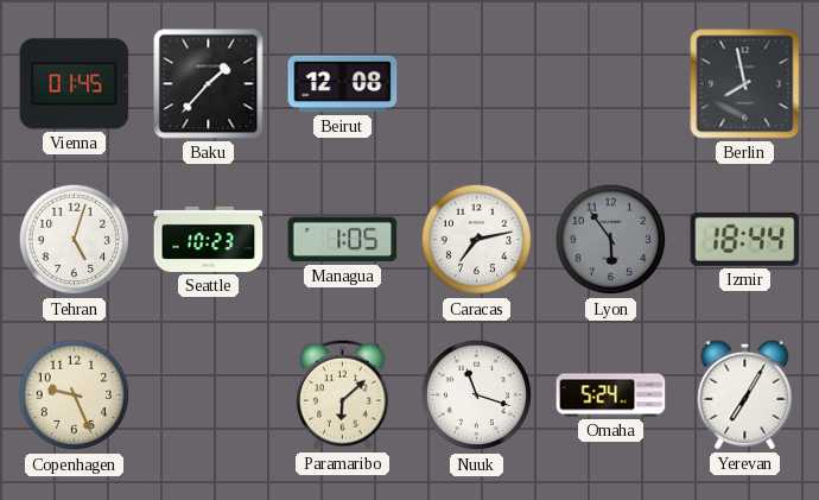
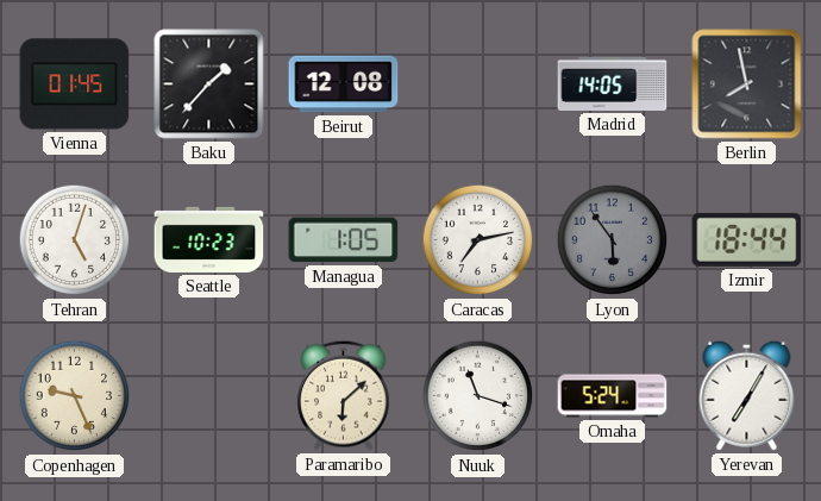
Madrid: none -> 14:05 (613, 83)
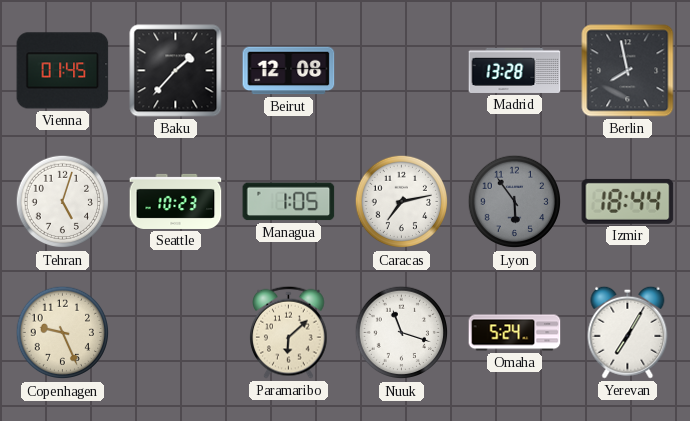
Madrid: 14:05 -> 13:28 (515, 70)
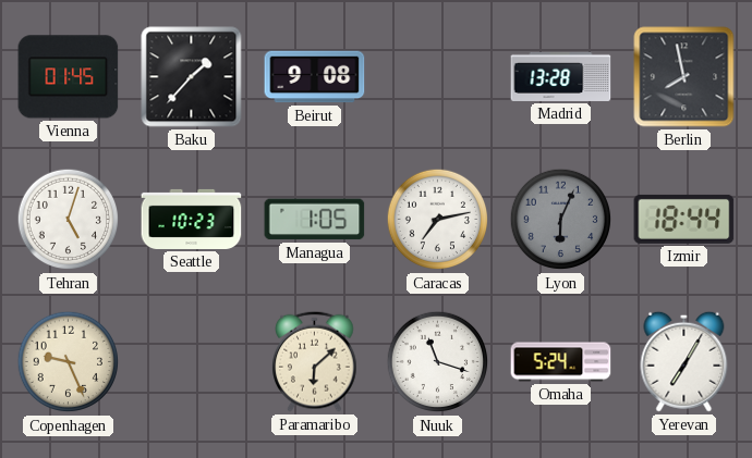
Beirut: 12:08 -> 9:08 (315, 77)
Lyon: 5:54 -> 6:04 (561, 220)
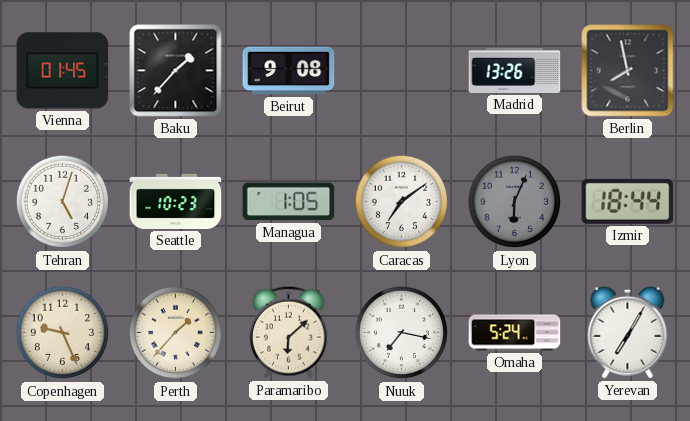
Madrid: 13:28 -> 13:26 (515, 70)
Caracas: 7:13 -> 7:09 (402, 202)
Perth: none -> 1:37 (176, 333)
Nuuk: 11:18 -> 7:17 (402, 333)
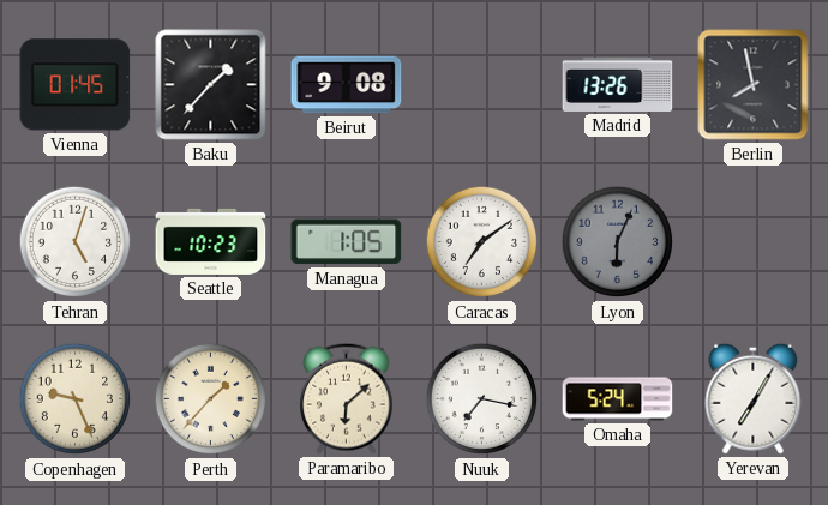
Izmir: 18:44 -> none (628, 201)
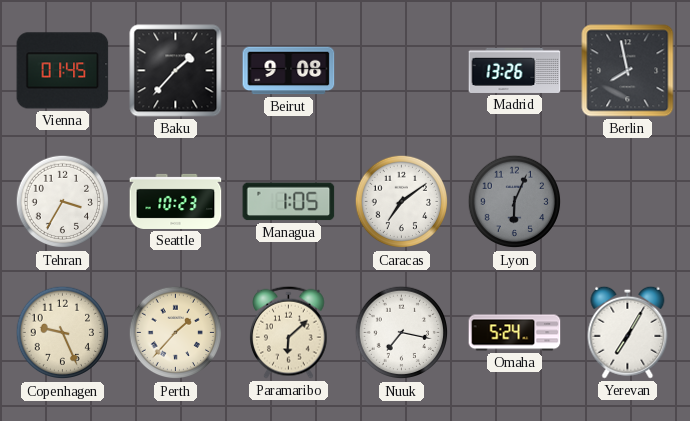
Tehran: 5:03 -> 3:35 (63, 202)
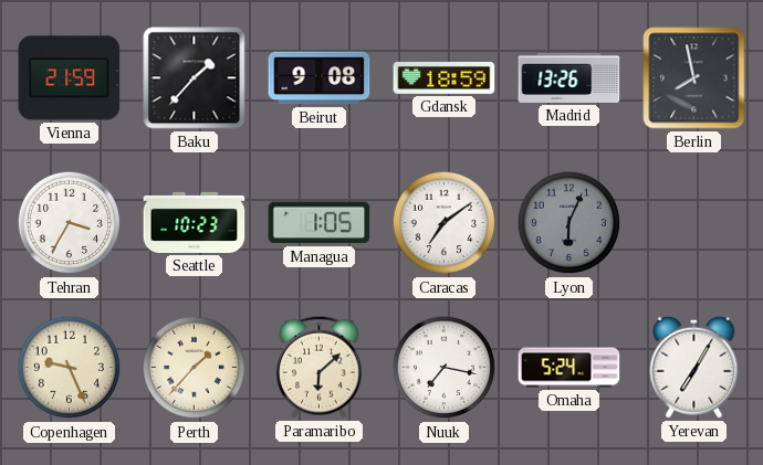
Vienna: 01:45 -> 21:59 (70, 78)
Gdansk: none -> 18:59 (445, 78)
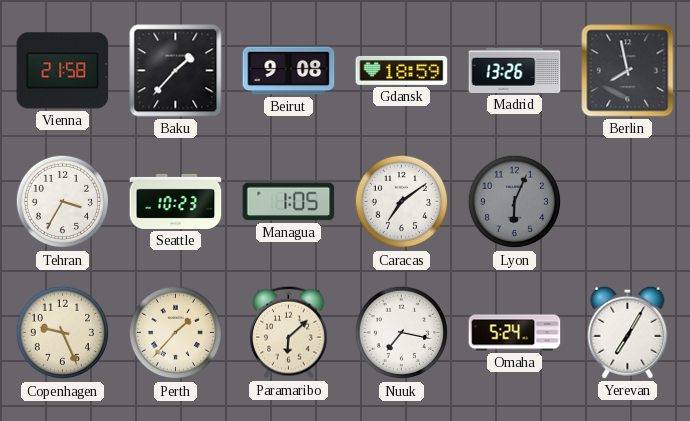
Vienna: 21:59 -> 21:58 (63, 71)
